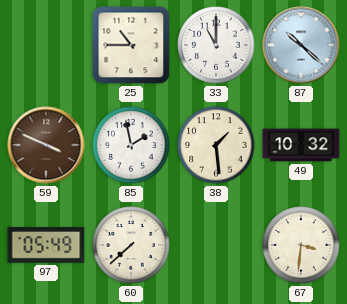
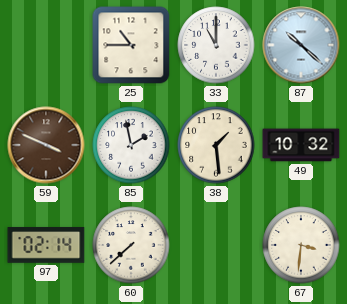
97: 05:49 -> 02:14 (46, 245)
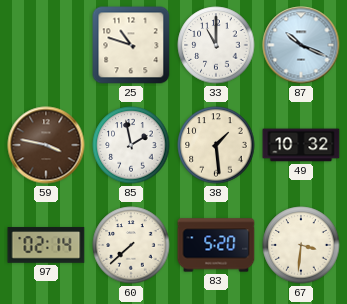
25: 10:45 -> 10:48 (131, 45)
87: 10:22 -> 10:19 (301, 45)
59: 3:49 -> 3:47 (46, 145)
83: none -> 5:20 (216, 245)
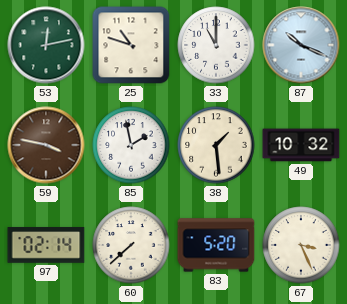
53: none -> 12:13 (46, 45)
67: 3:31 -> 3:26 (301, 245)
